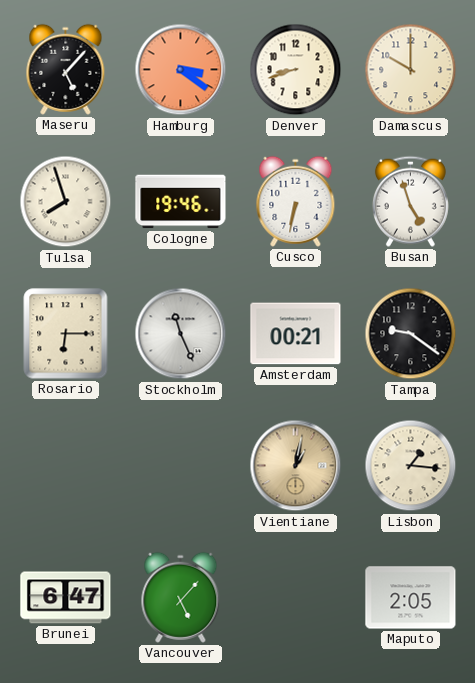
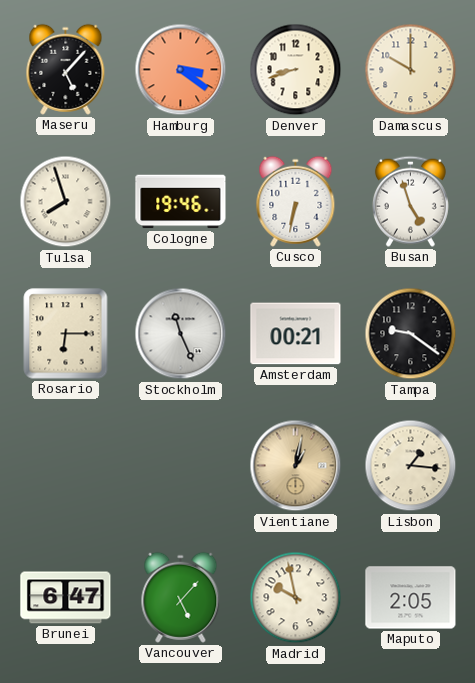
Madrid: none -> 9:58 (296, 598)
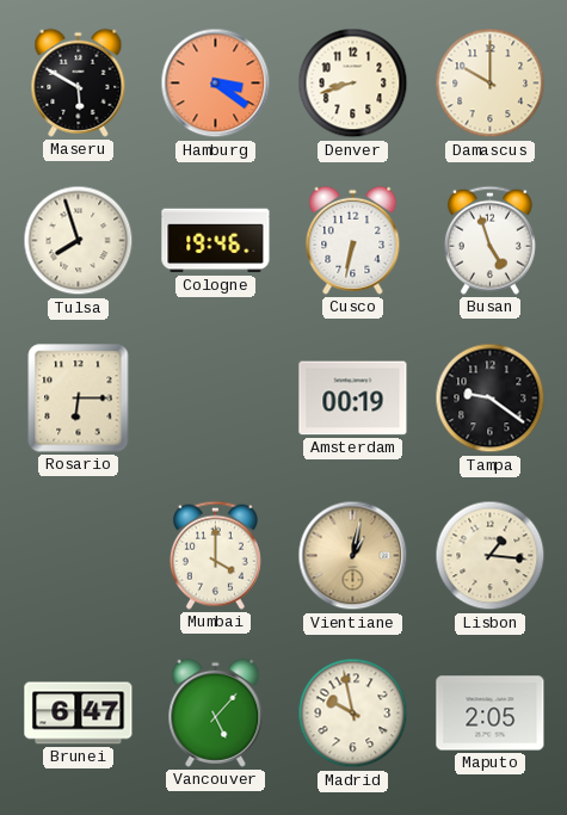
Maseru: 5:07 -> 5:50 (79, 82)
Stockholm: 11:26 -> none (181, 334)
Amsterdam: 00:21 -> 00:19 (353, 399)
Mumbai: none -> 4:00 (215, 555)
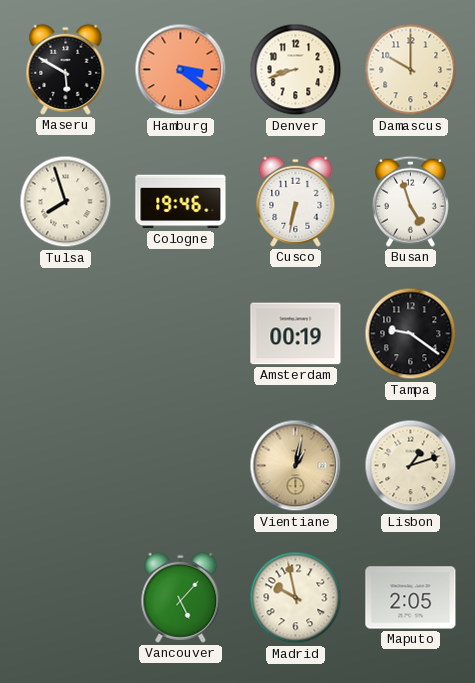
Rosario: 6:15 -> none (79, 399)
Mumbai: 4:00 -> none (215, 555)
Lisbon: 1:16 -> 1:12 (411, 466)
Brunei: 6:47 -> none (79, 714)
